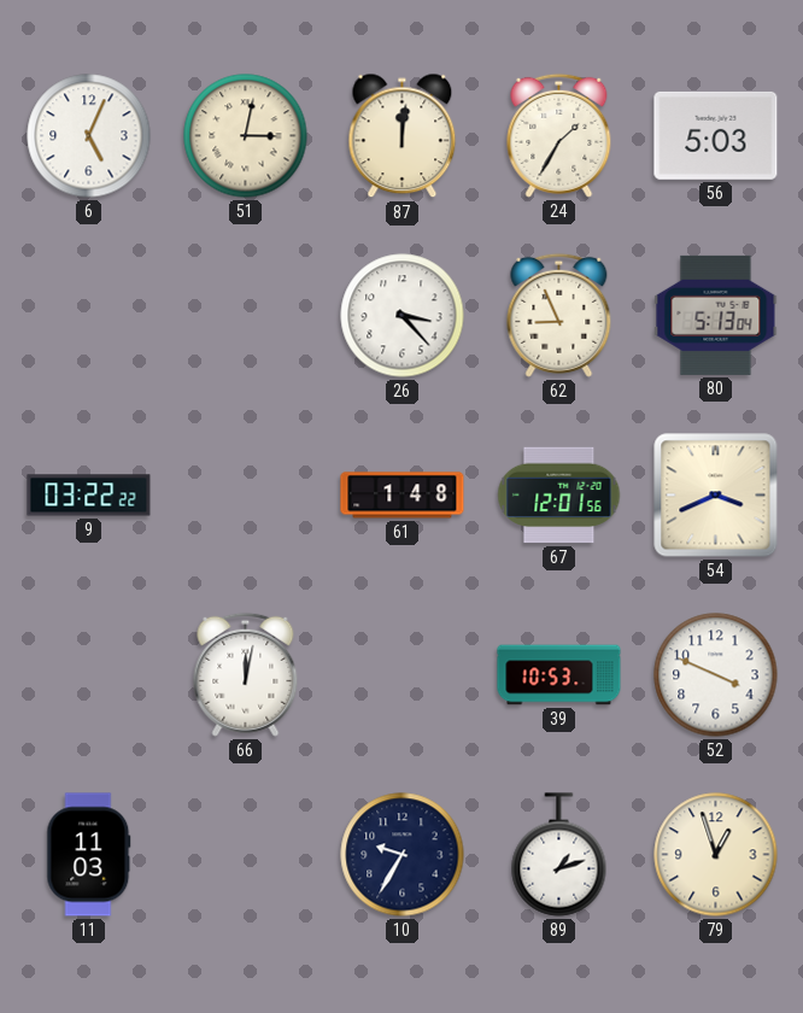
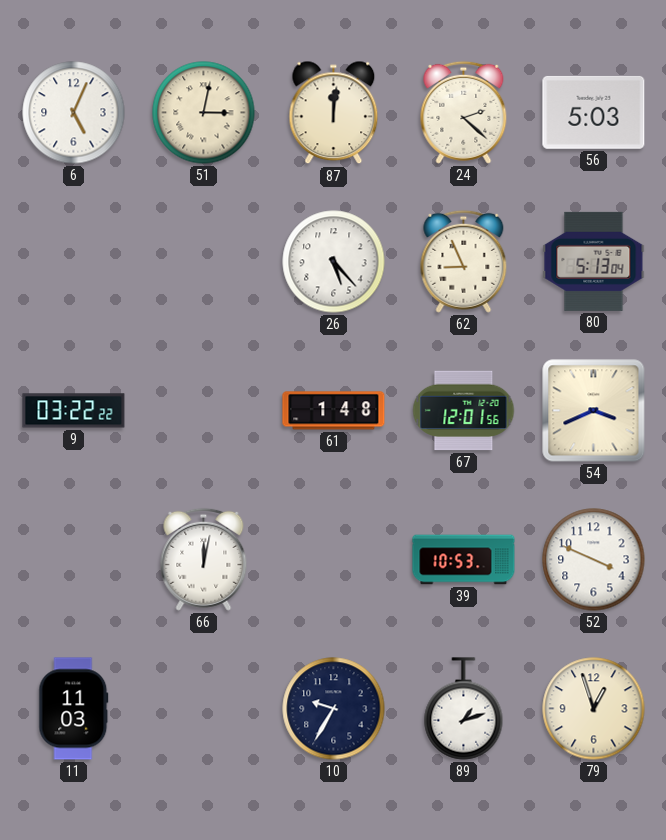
24: 1:35 -> 2:22 (464, 112)
26: 3:23 -> 5:23 (334, 262)
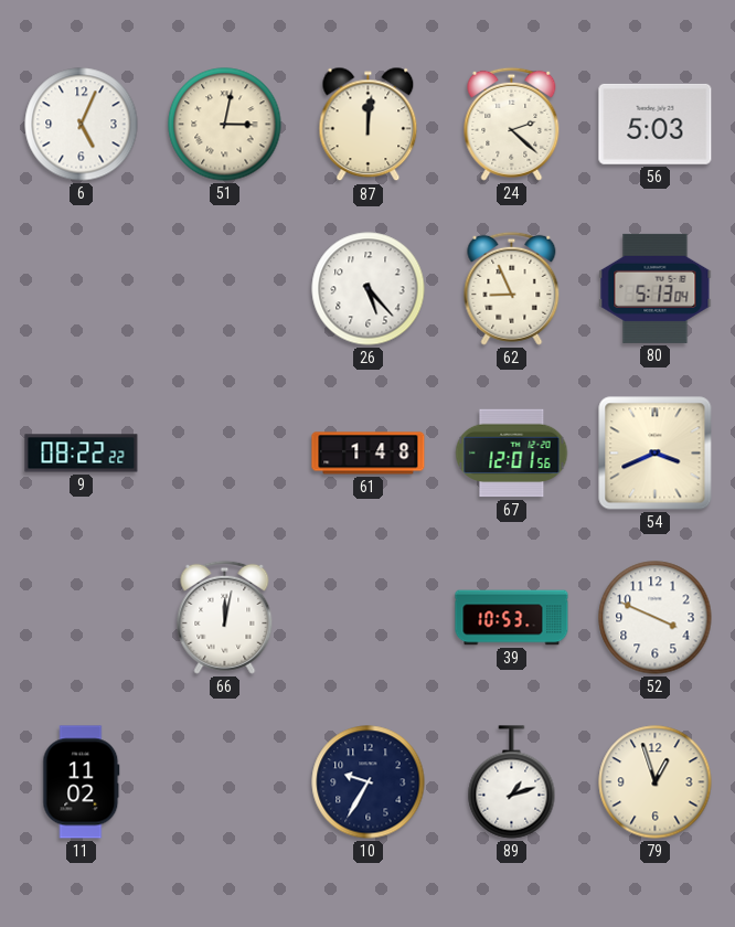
9: 03:22 -> 08:22 (82, 454)
11: 11:03 -> 11:02 (82, 782)
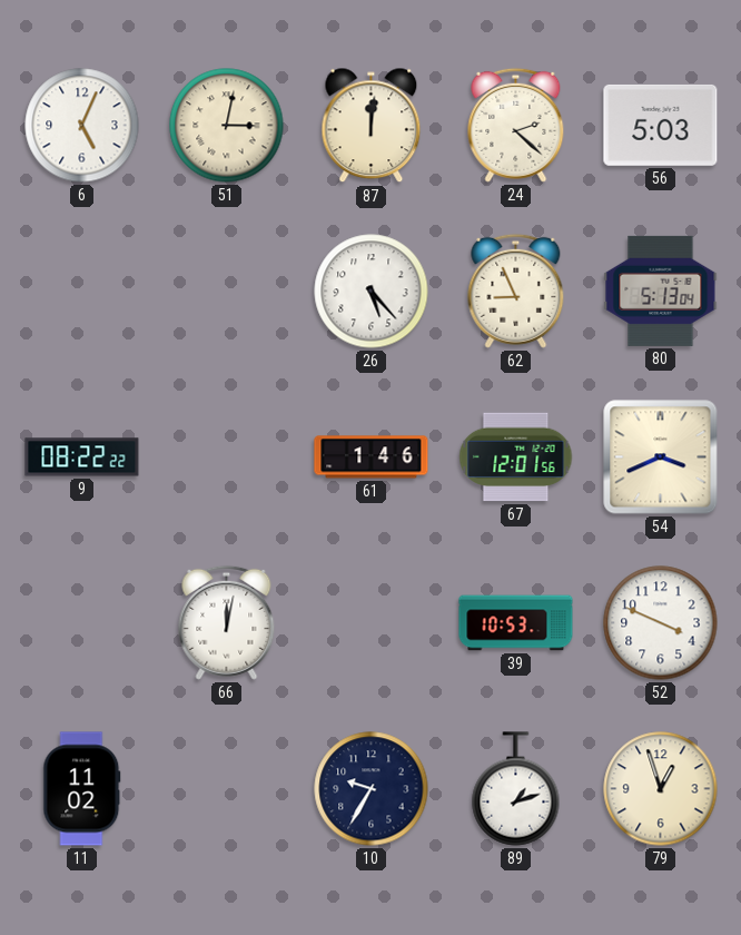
61: 1:48 -> 1:46 (372, 457)
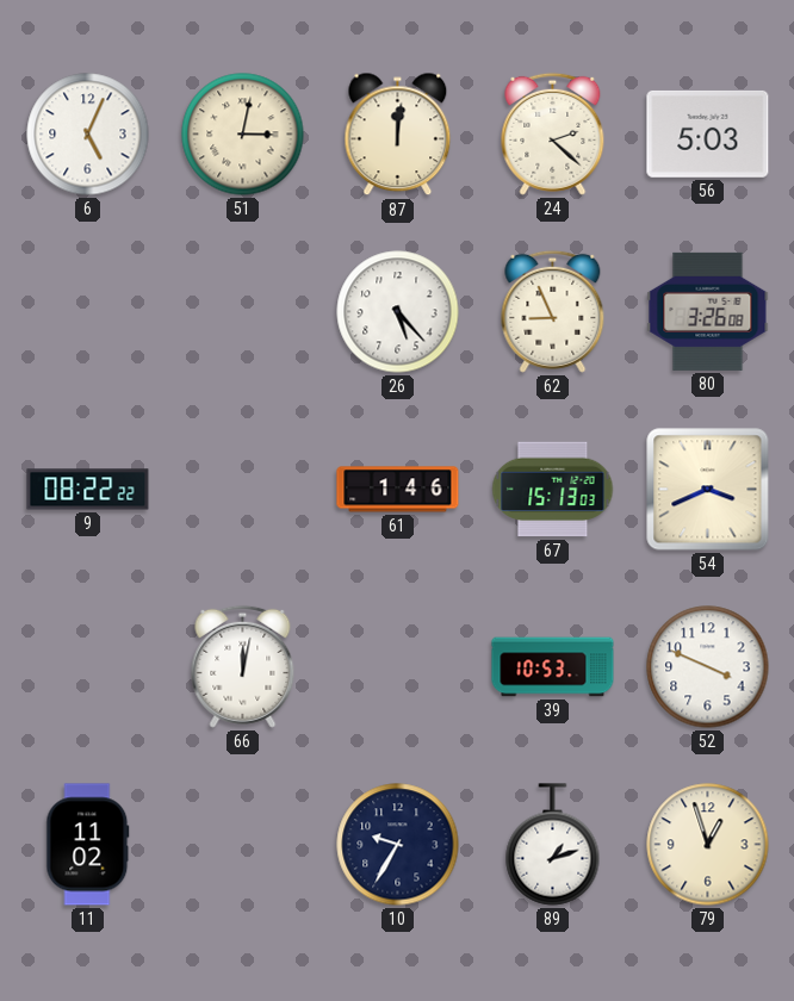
80: 5:13 -> 3:26 (708, 311)
67: 12:01 -> 15:13 (553, 490)
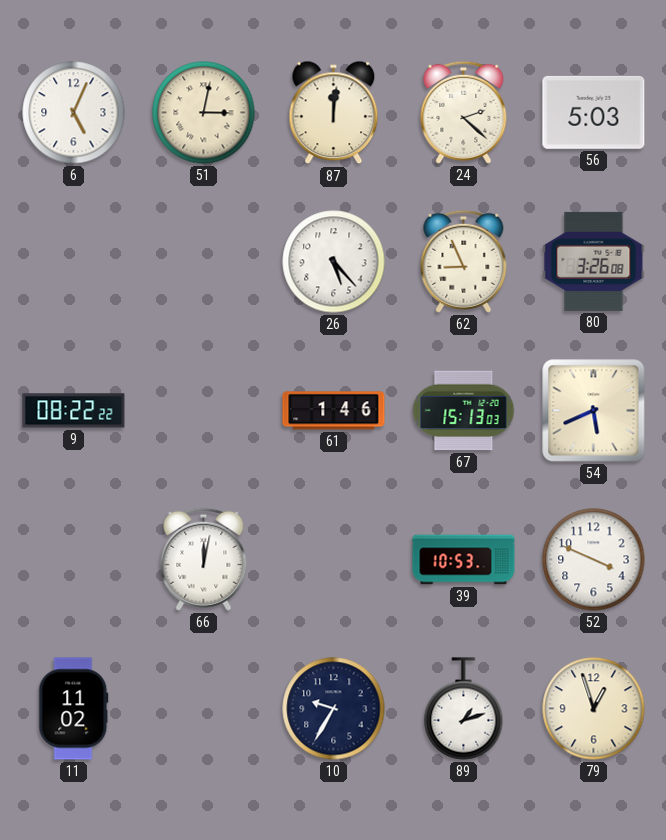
54: 3:41 -> 5:41 (594, 411)
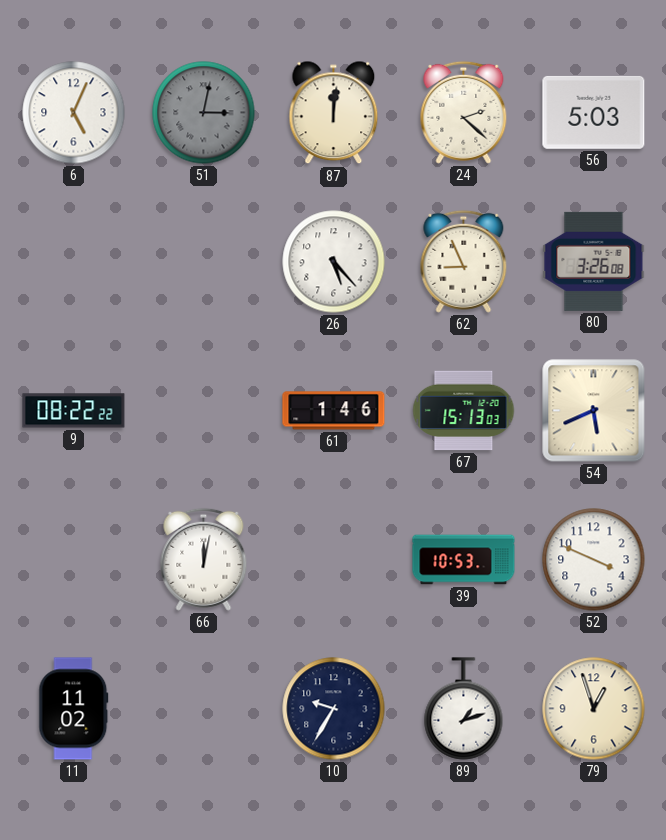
51 dial: cream -> grey (204, 113)
